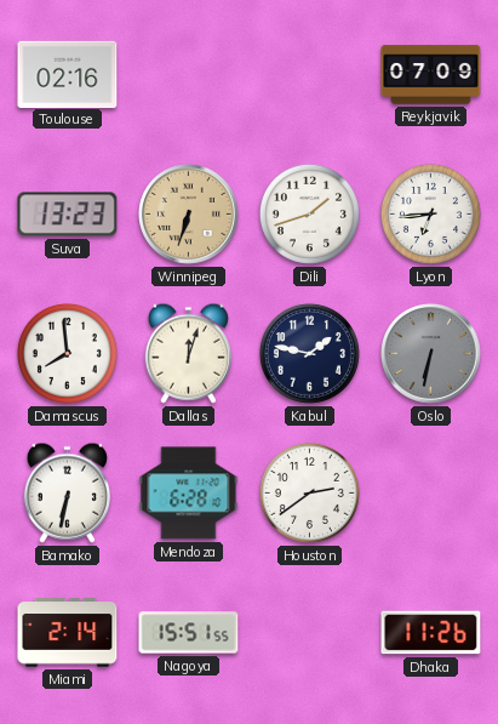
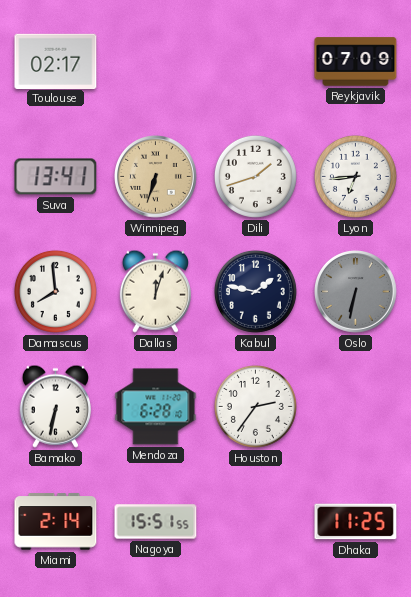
Toulouse: 02:16 -> 02:17 (56, 61)
Suva: 13:23 -> 13:41 (56, 177)
Houston: 2:39 -> 2:36 (255, 406)
Dhaka: 11:26 -> 11:25 (356, 522)
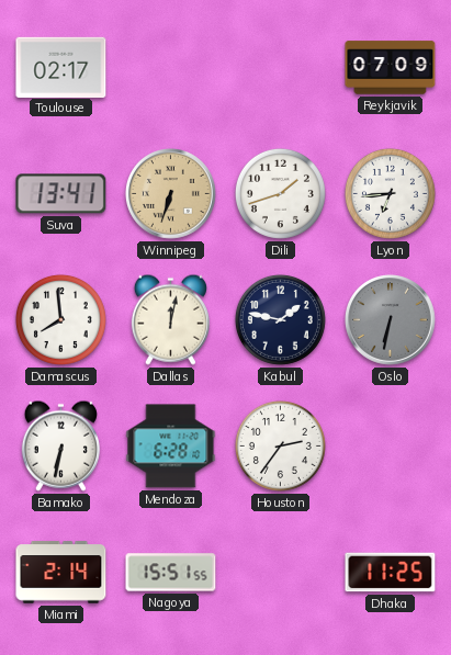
Dallas: 12:03 -> 12:02 (170, 319)
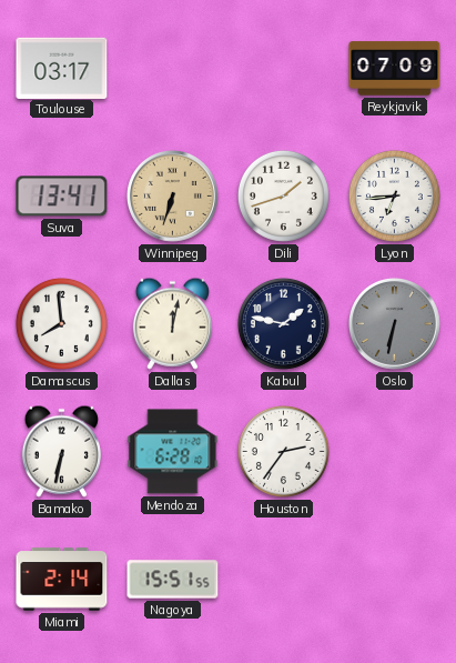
Toulouse: 02:17 -> 03:17 (62, 68)
Dhaka: 11:25 -> none (391, 573)
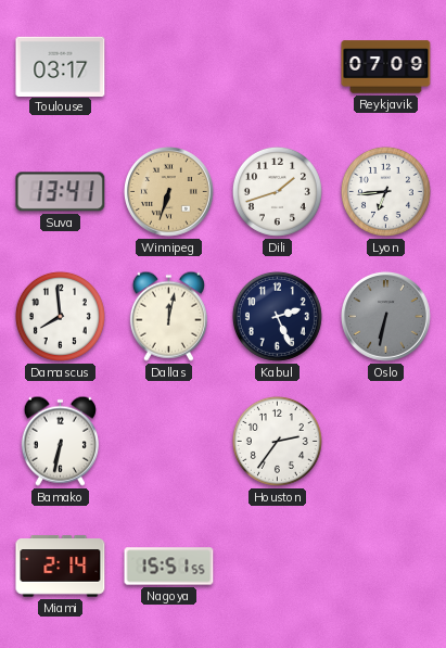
Kabul: 1:47 -> 2:26 (277, 316)
Mendoza: 6:28 -> none (173, 452)
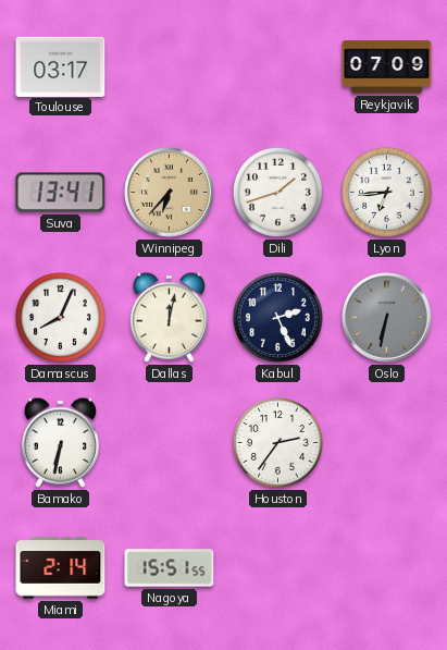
Winnipeg: 6:33 -> 6:37 (170, 193)
Damascus: 7:59 -> 8:04 (60, 317)
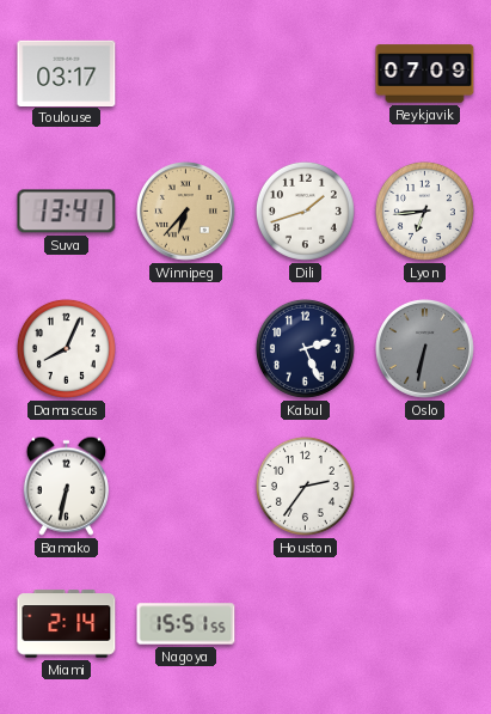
Dallas: 12:02 -> none (169, 317)
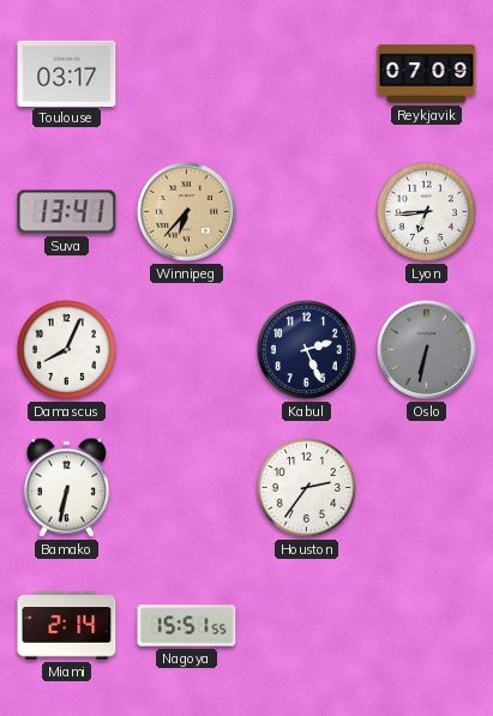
Dili: 1:42 -> none (305, 210)
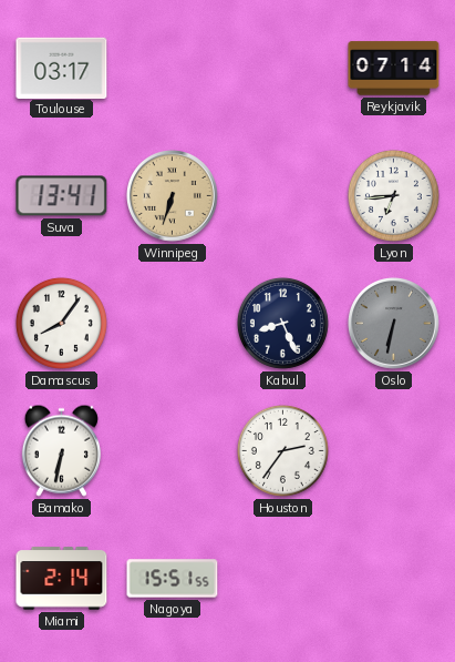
Reykjavik: 07:09 -> 07:14 (394, 69)
Winnipeg: 6:37 -> 6:33 (173, 196)
Damascus: 8:04 -> 8:06 (61, 323)
Kabul: 2:26 -> 8:26 (282, 323)
